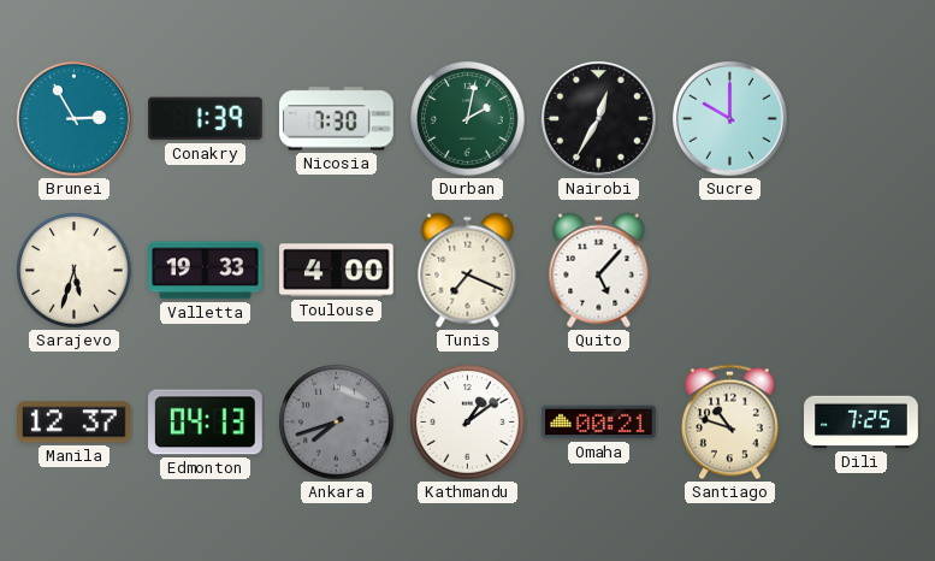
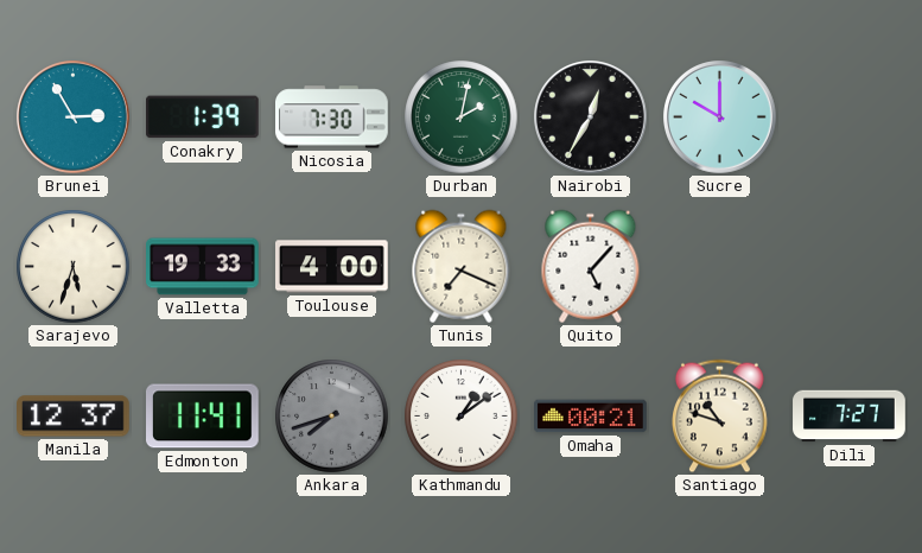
Edmonton: 04:13 -> 11:41 (203, 417)
Dili: 7:25 -> 7:27 (850, 417)
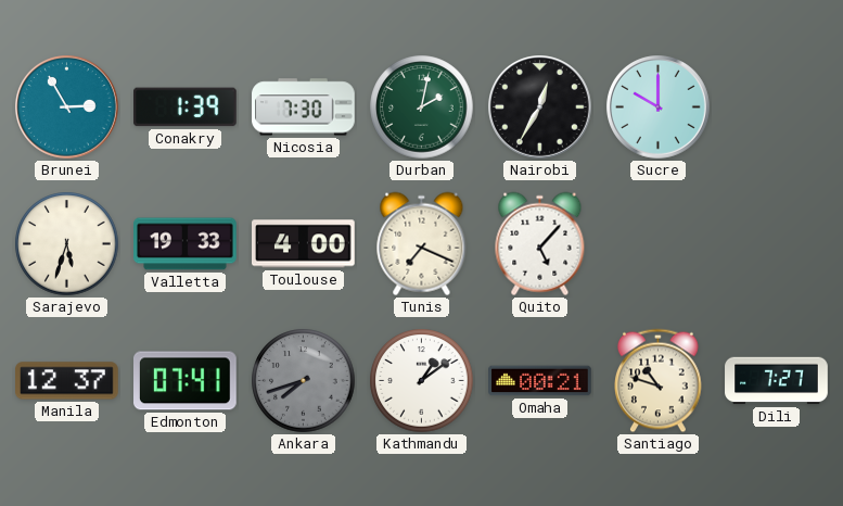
Edmonton: 11:41 -> 07:41 (186, 381)
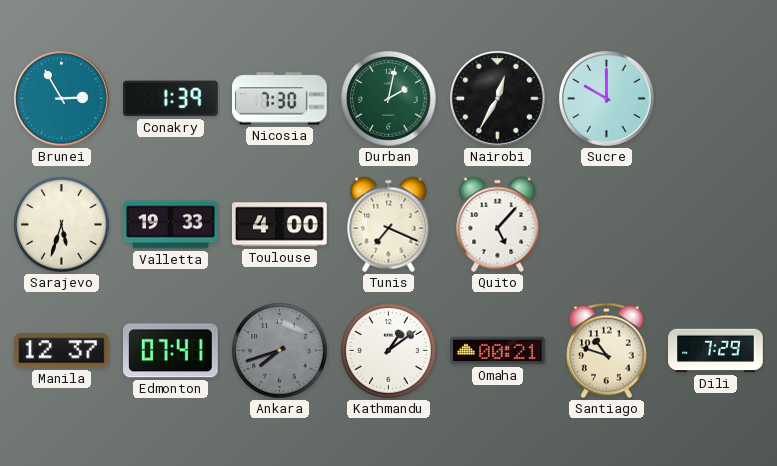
Dili: 7:27 -> 7:29 (716, 351)
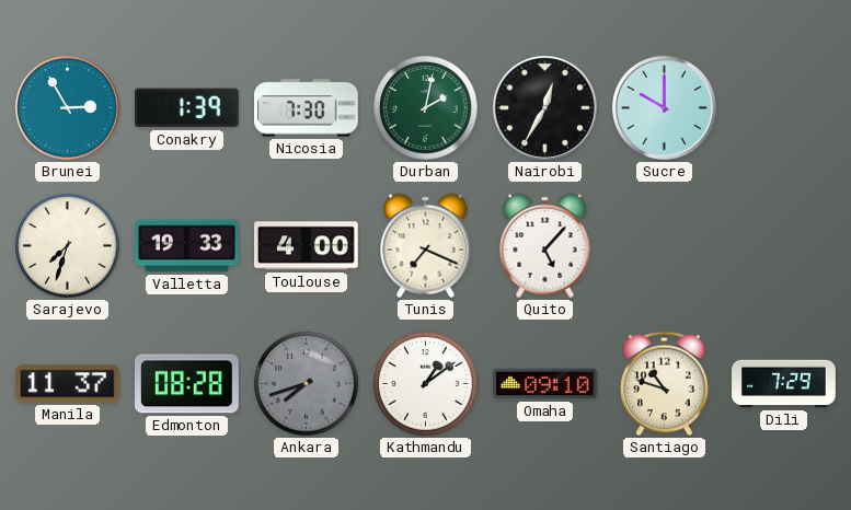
Sarajevo: 5:33 -> 7:33 (68, 246)
Manila: 12:37 -> 11:37 (68, 384)
Edmonton: 07:41 -> 08:28 (187, 384)
Omaha: 00:21 -> 09:10 (545, 384)
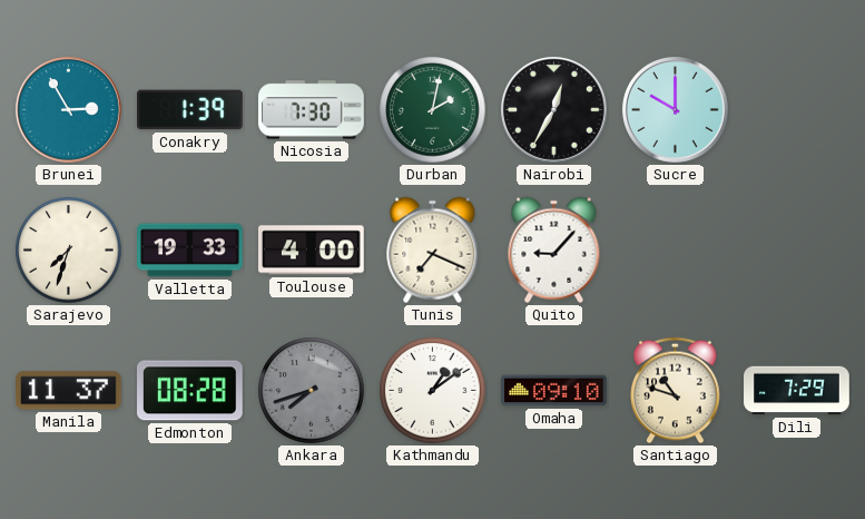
Quito: 5:07 -> 9:07 (554, 251)
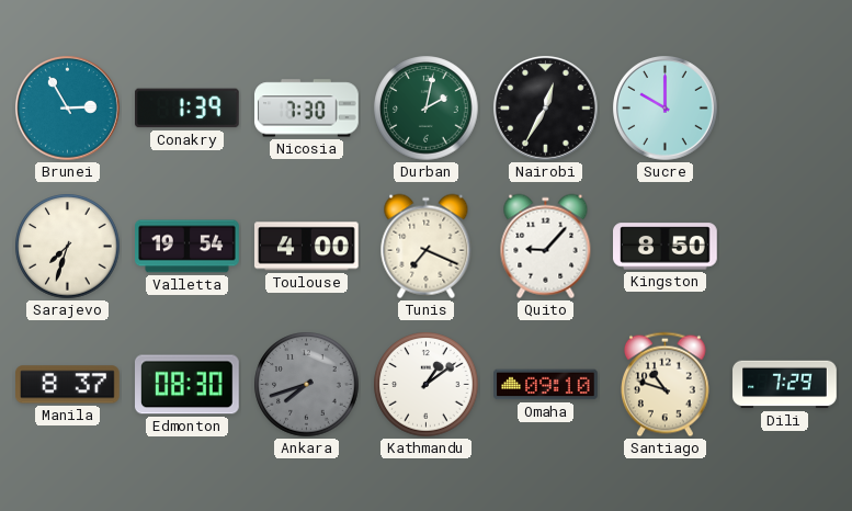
Valletta: 19:33 -> 19:54 (188, 247)
Kingston: none -> 8:50 (666, 247)
Manila: 11:37 -> 8:37 (68, 385)
Edmonton: 08:28 -> 08:30 (188, 385)
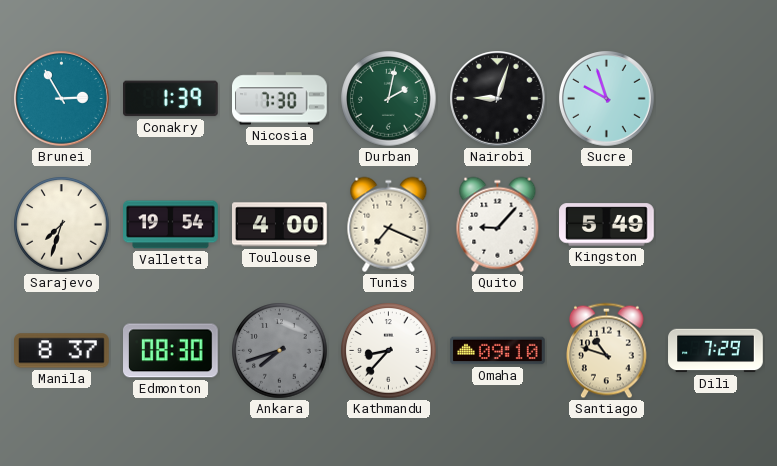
Nairobi: 12:35 -> 9:03 (498, 99)
Sucre: 10:00 -> 9:57 (607, 99)
Kingston: 8:50 -> 5:49 (607, 225)
Kathmandu: 1:09 -> 8:37 (389, 351)
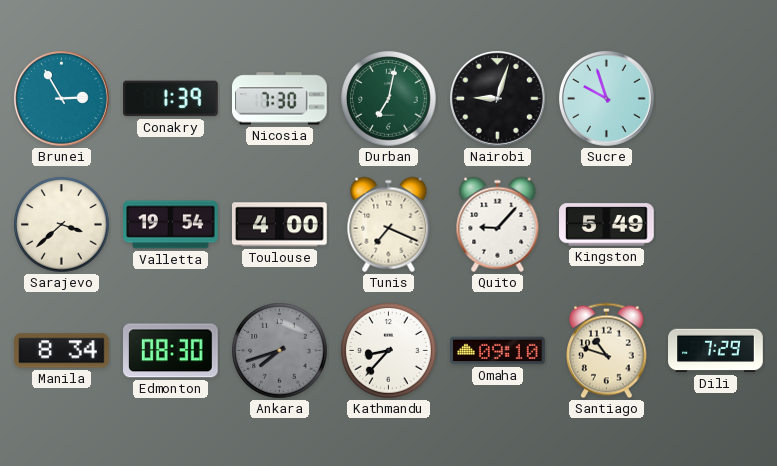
Durban: 2:02 -> 7:02 (389, 99)
Sarajevo: 7:33 -> 3:38 (62, 225)
Manila: 8:37 -> 8:34 (62, 351)
